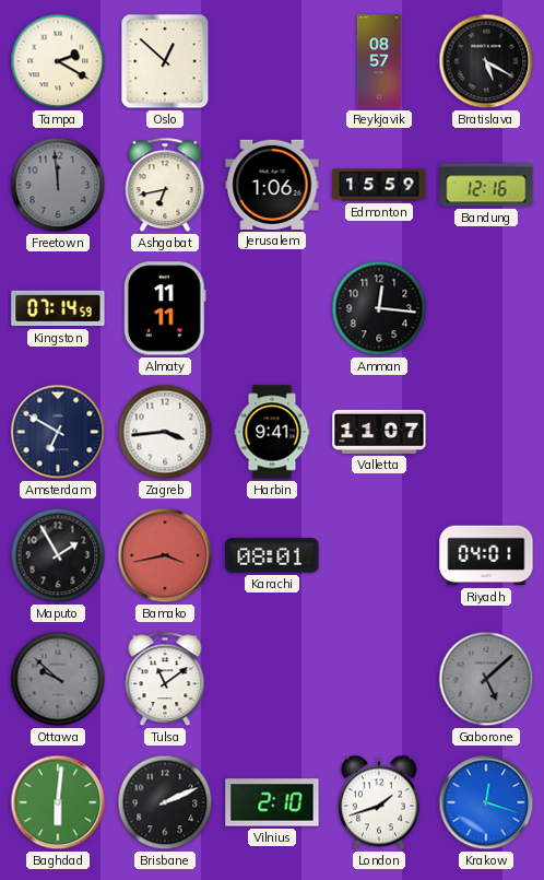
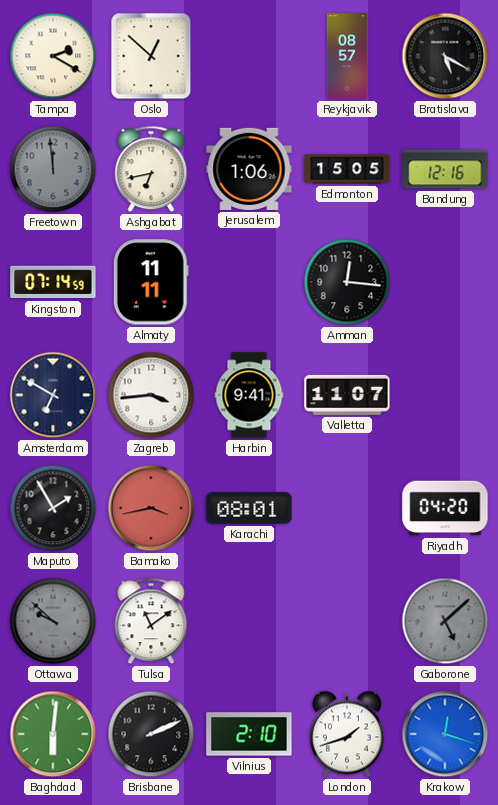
Edmonton: 15:59 -> 15:05 (347, 169)
Riyadh: 04:01 -> 04:20 (445, 508)
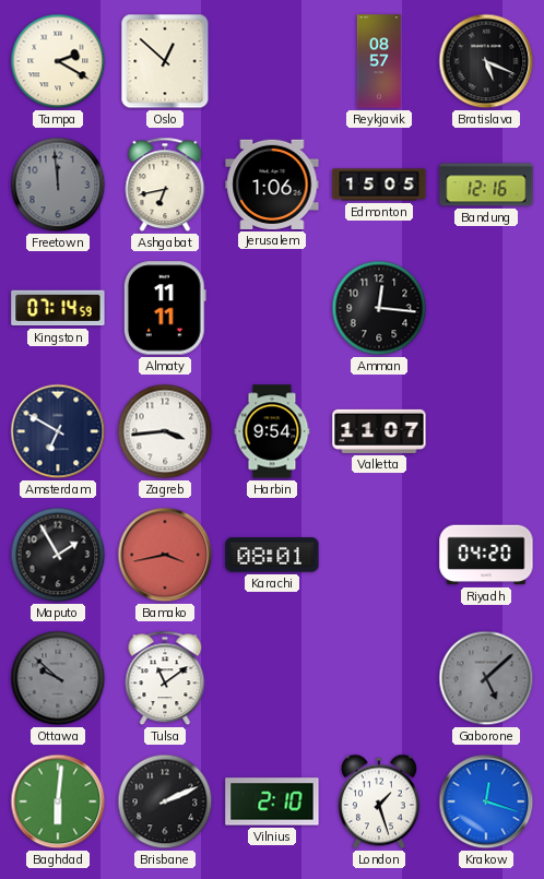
Bratislava: 5:20 -> 5:19 (486, 61)
Harbin: 9:41 -> 9:54 (272, 431)
London: 1:42 -> 1:27 (379, 801)
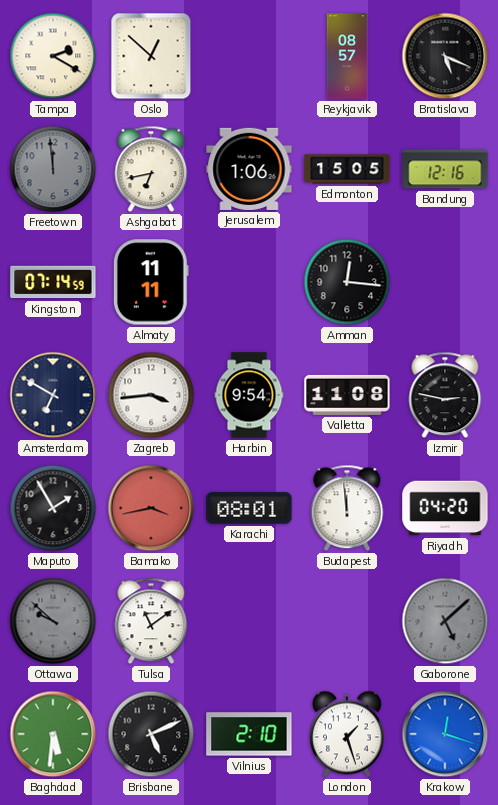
Valletta: 11:07 -> 11:08 (347, 395)
Izmir: none -> 2:47 (445, 395)
Budapest: none -> 11:59 (347, 508)
Baghdad: 6:01 -> 5:31 (53, 734)
Brisbane: 2:11 -> 5:11 (151, 734)
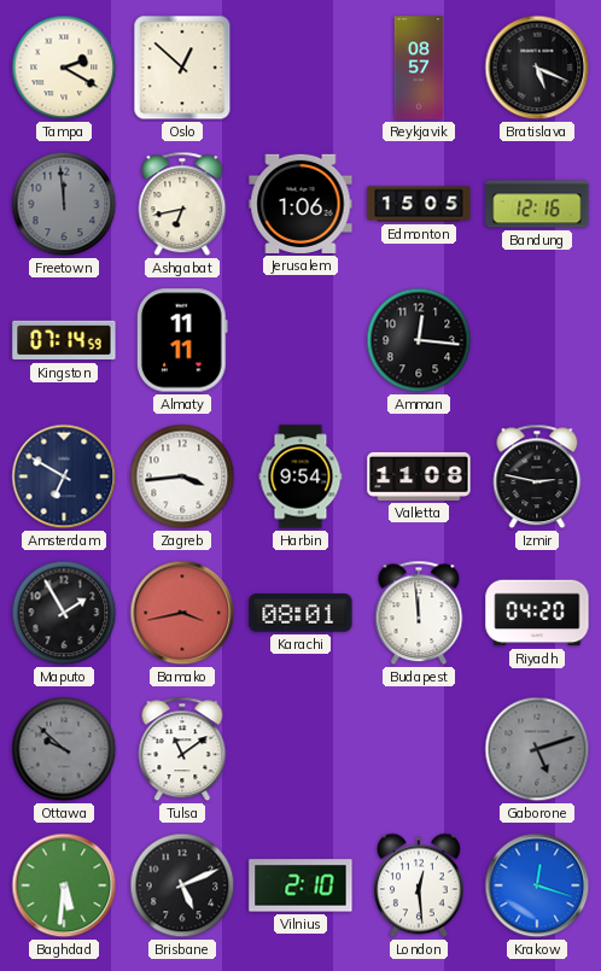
Gaborone: 5:08 -> 5:12 (537, 749)
London: 1:27 -> 12:29 (419, 885)
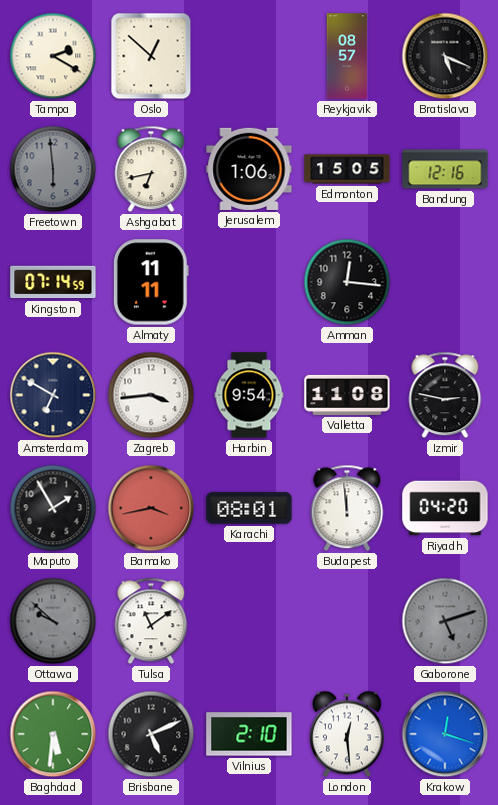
Freetown: 11:59 -> 5:59 (53, 169)
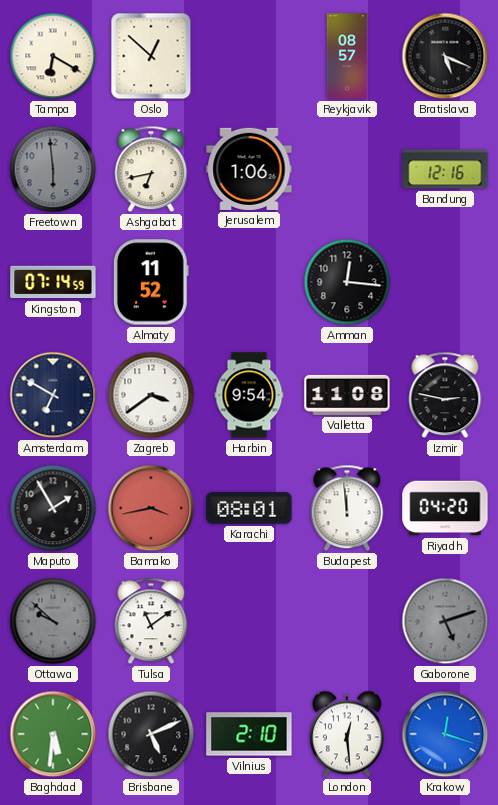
Tampa: 2:20 -> 6:20 (53, 56)
Edmonton: 15:05 -> none (347, 169)
Almaty: 11:11 -> 11:52 (151, 282)
Zagreb: 3:44 -> 3:39 (151, 395)
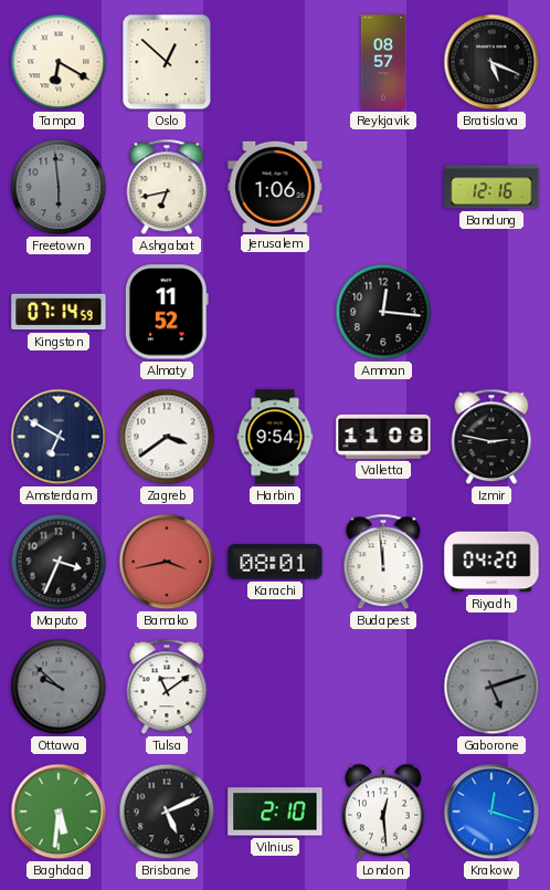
Maputo: 1:55 -> 3:34 (59, 562)
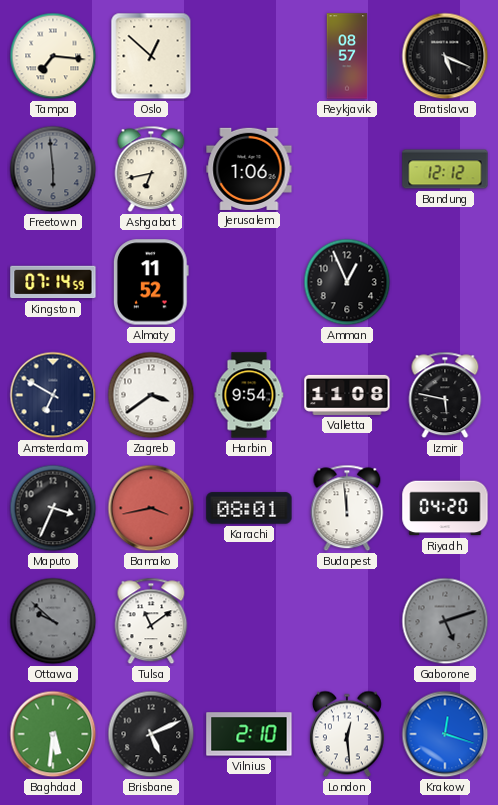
Tampa: 6:20 -> 7:16 (53, 56)
Bandung: 12:16 -> 12:12 (445, 169)
Amman: 12:16 -> 12:56 (347, 282)
Izmir: 2:47 -> 5:47 (445, 395)
